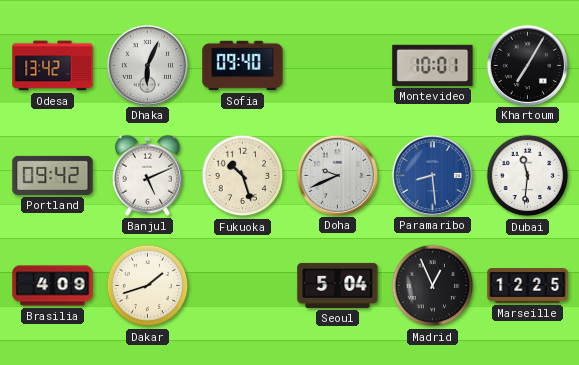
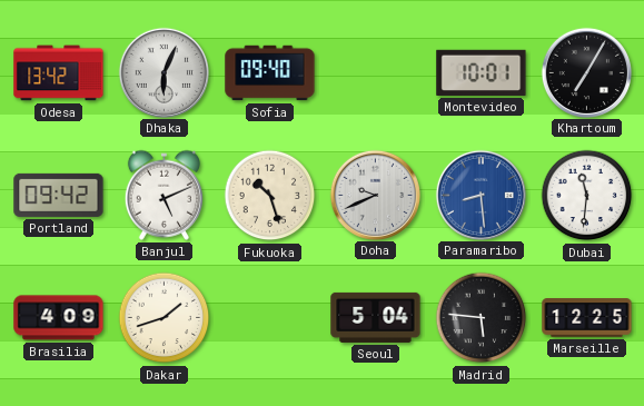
Madrid: 12:56 -> 5:46 (482, 318)
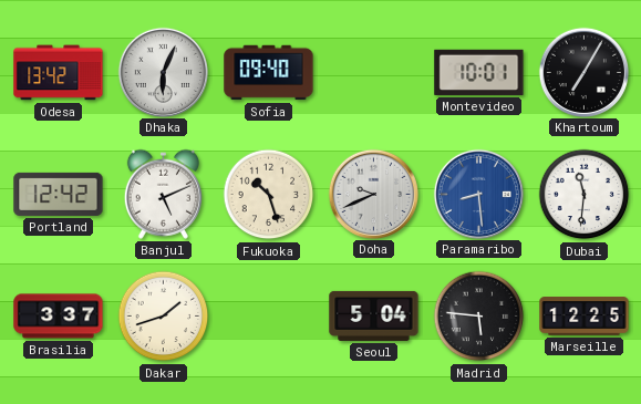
Portland: 09:42 -> 12:42 (59, 194)
Brasilia: 4:09 -> 3:37 (59, 317)
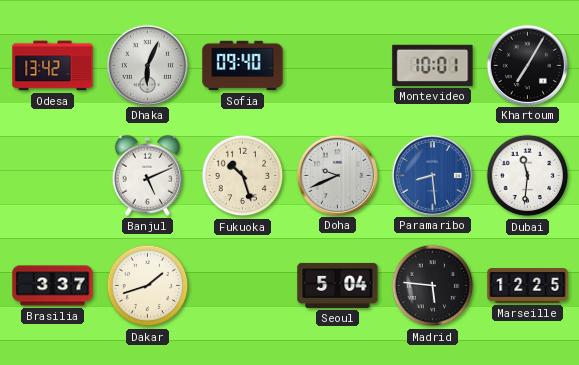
Portland: 12:42 -> none (59, 194)
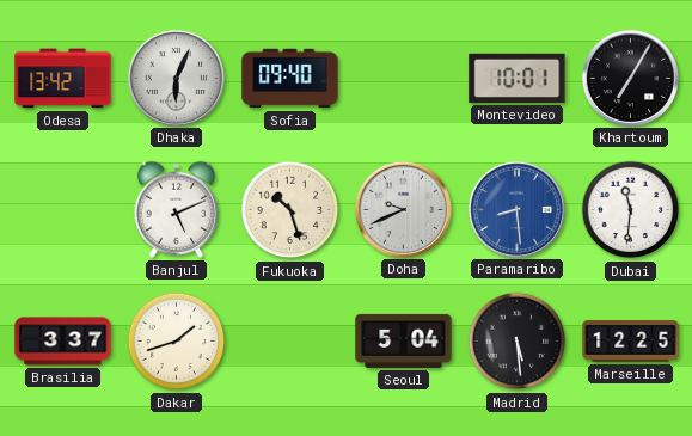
Madrid: 5:46 -> 5:29 (518, 342)
